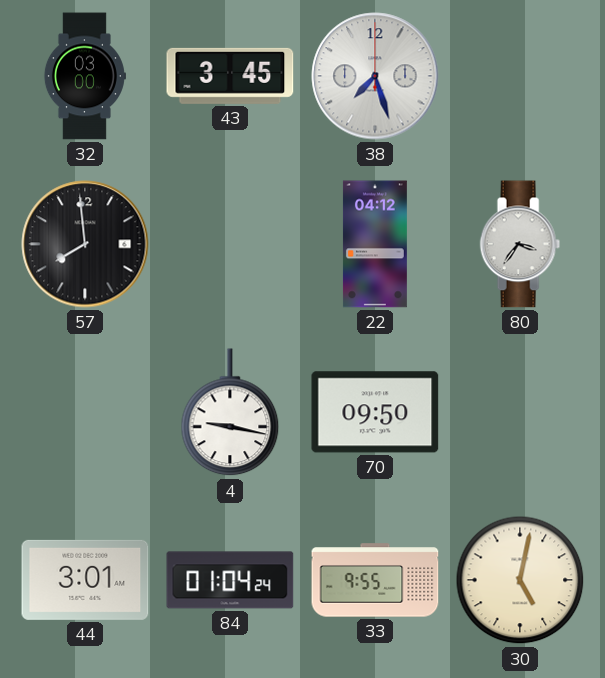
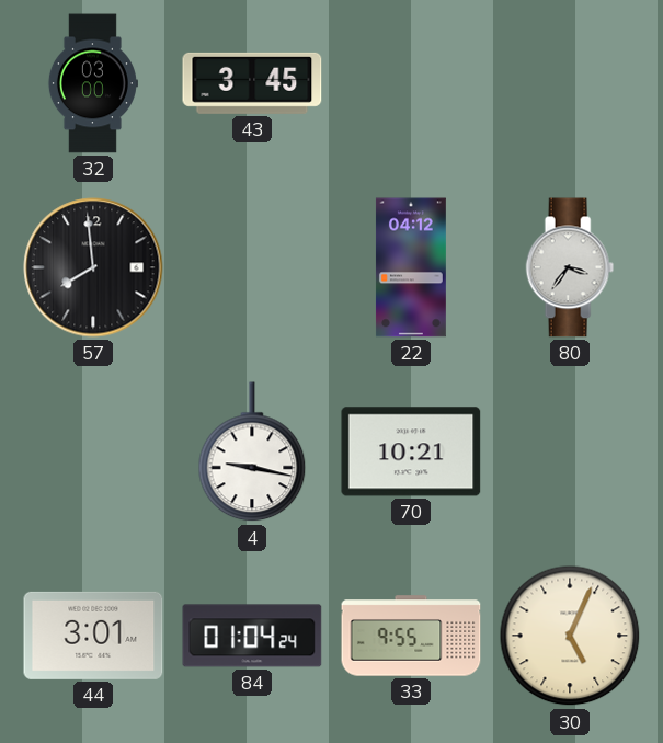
38: 7:27 -> none (375, 76)
70: 09:50 -> 10:21 (411, 451)
30: 5:02 -> 5:04 (570, 636)
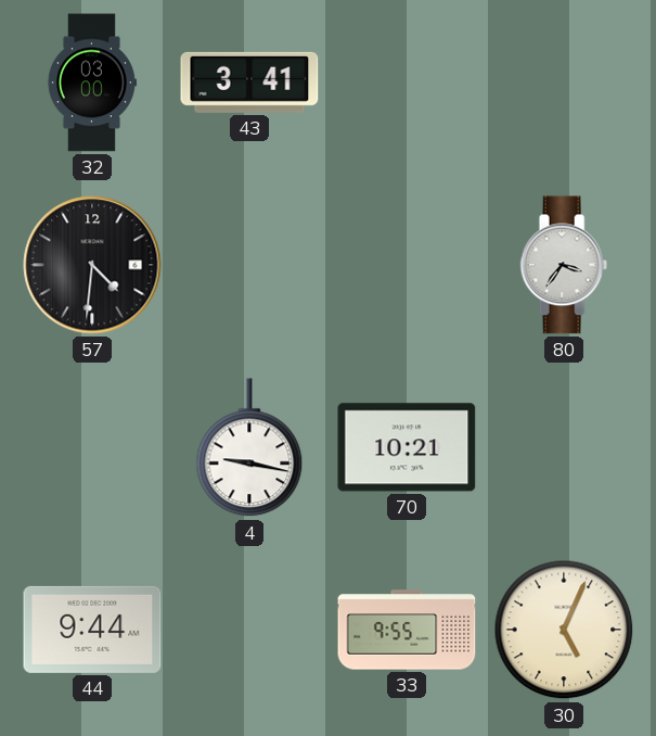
43: 3:45 -> 3:41 (249, 83)
57: 7:59 -> 4:31 (92, 265)
22: 04:12 -> none (411, 267)
44: 3:01 -> 9:44 (92, 630)
84: 01:04 -> none (252, 636)
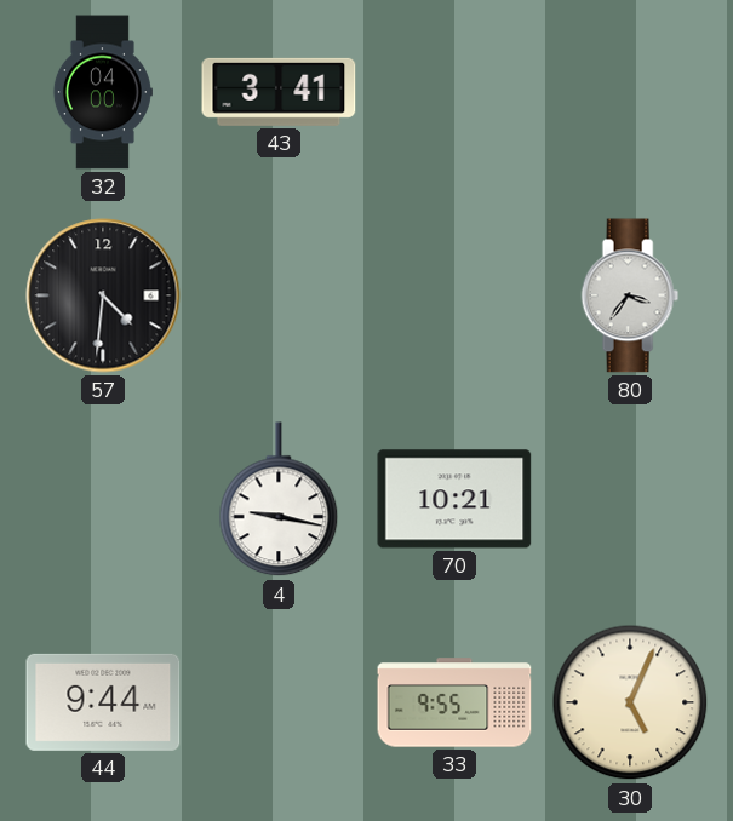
32: 03:00 -> 04:00 (102, 92)
